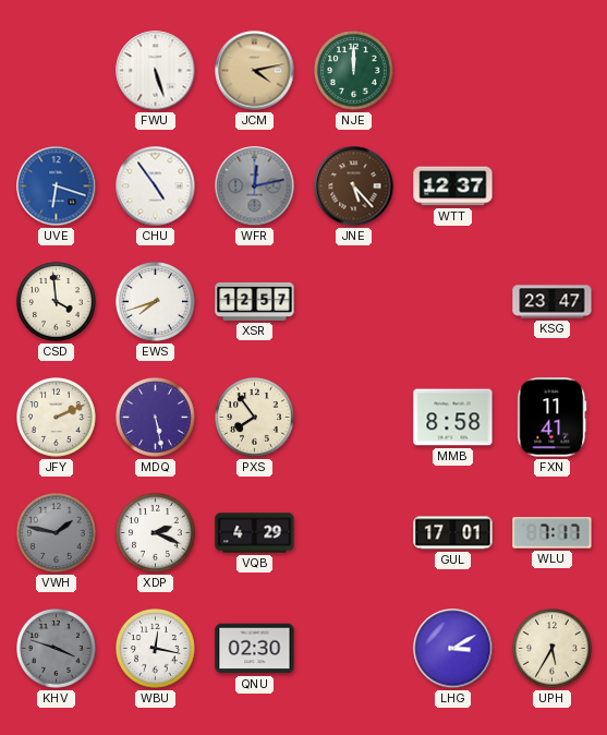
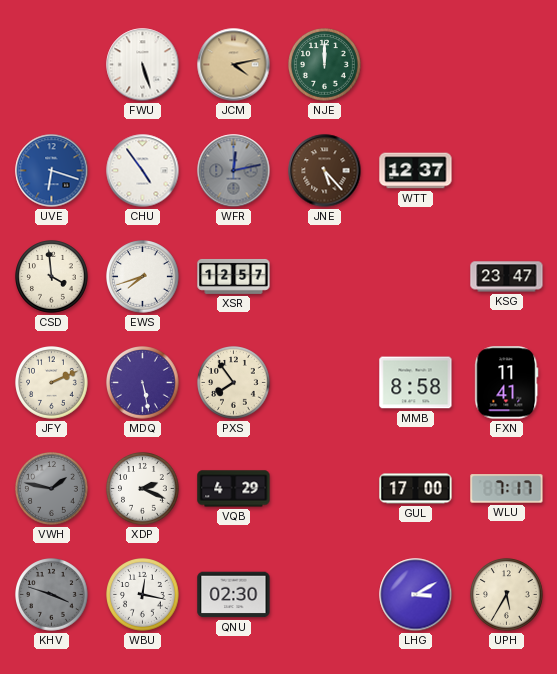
GUL: 17:01 -> 17:00 (416, 489)
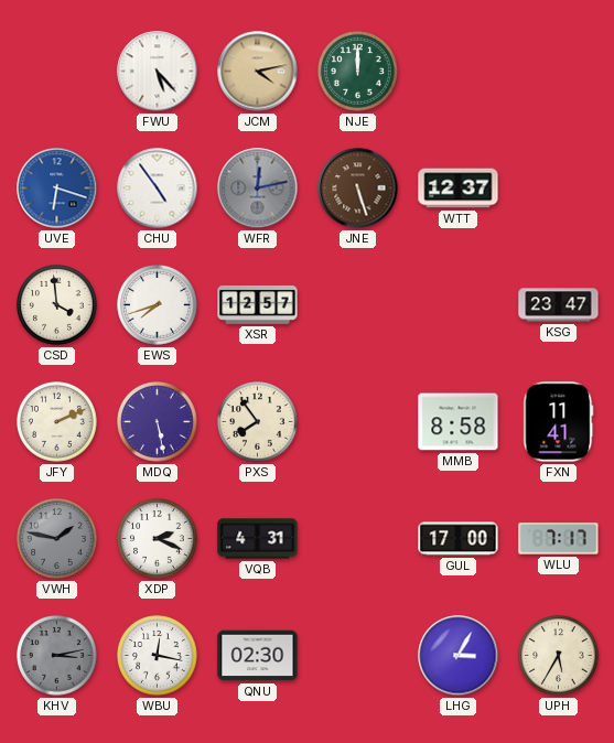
FWU: 5:27 -> 5:23 (158, 72)
JNE: 5:23 -> 5:27 (358, 189)
VQB: 4:29 -> 4:31 (258, 539)
KHV: 3:48 -> 3:13 (57, 656)
LHG: 3:10 -> 3:05 (459, 656)
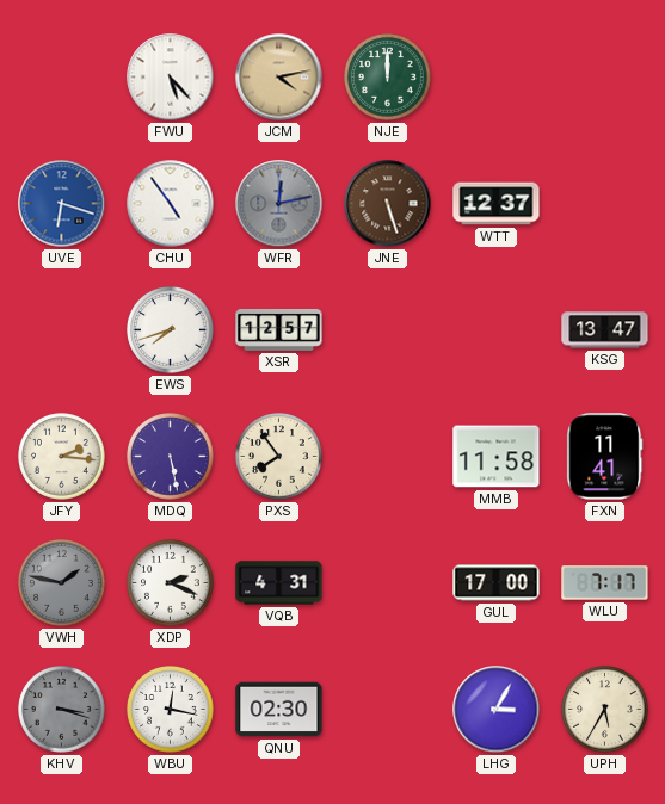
CSD: 3:59 -> none (57, 305)
KSG: 23:47 -> 13:47 (605, 330)
JFY: 2:11 -> 2:16 (62, 457)
MMB: 8:58 -> 11:58 (497, 457)
KHV: 3:13 -> 3:18 (62, 710)
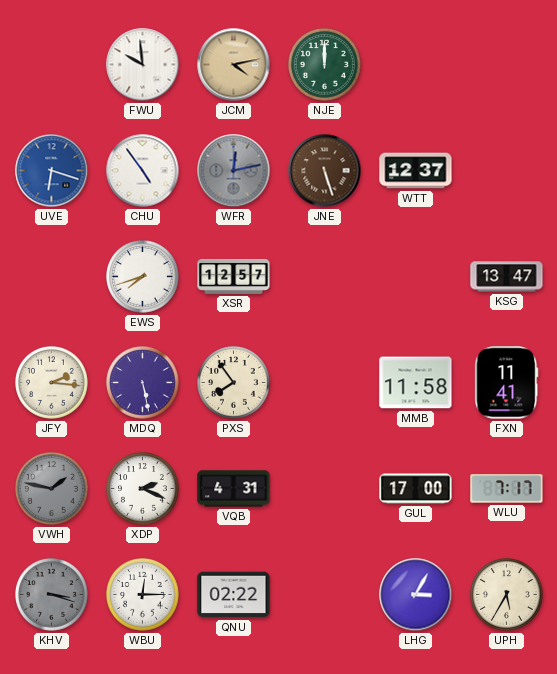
FWU: 5:23 -> 9:59 (143, 65)
WBU: 12:17 -> 12:15 (143, 595)
QNU: 02:30 -> 02:22 (234, 595)
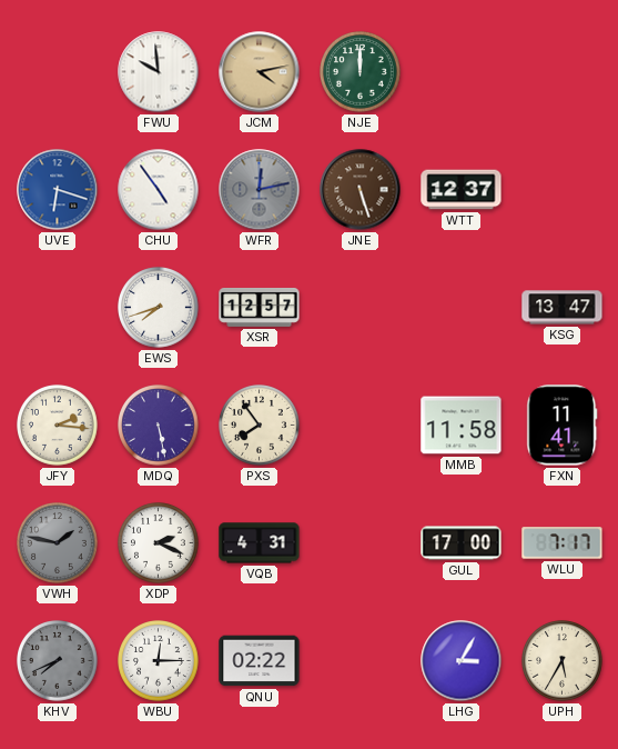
KHV: 3:18 -> 7:41 (58, 661)
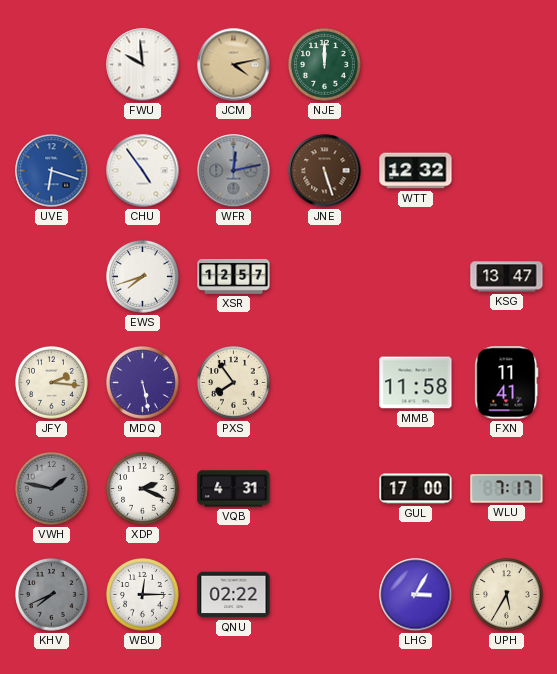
WTT: 12:37 -> 12:32 (416, 171)
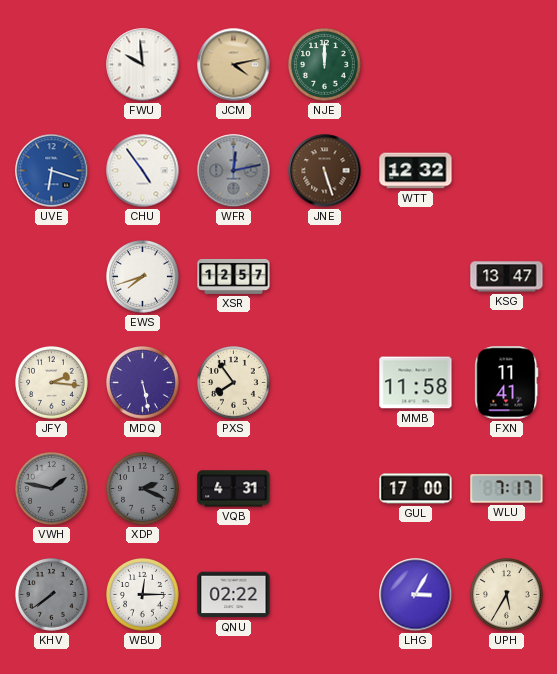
XDP dial: white -> grey (143, 489)
KHV: 7:41 -> 7:39 (52, 595)
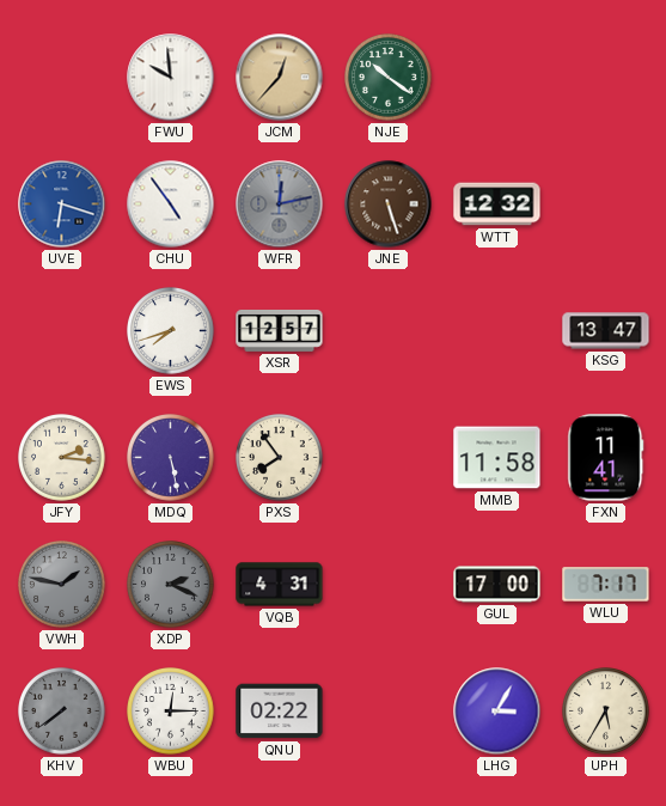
JCM: 4:13 -> 12:37 (280, 78)
NJE: 12:00 -> 10:21 (389, 78)
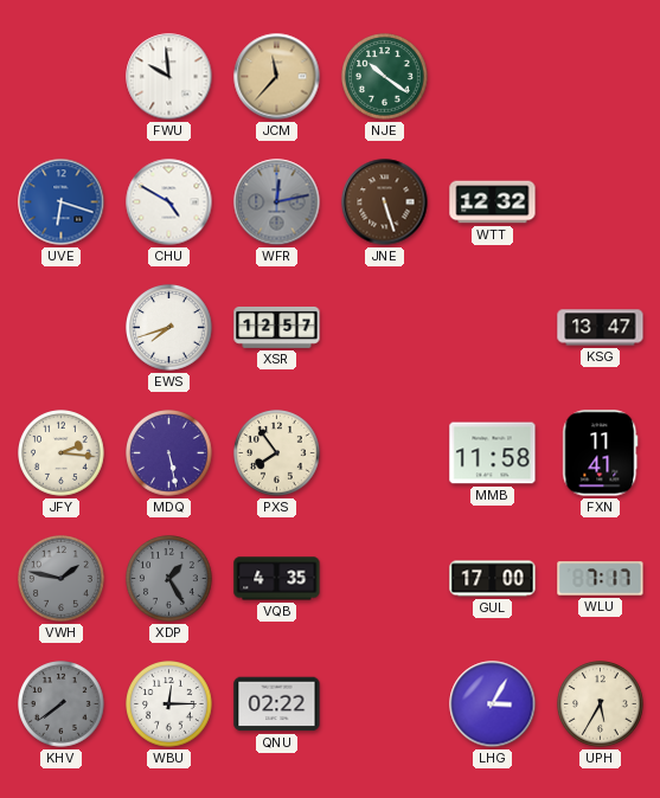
JCM: 12:37 -> 11:37 (277, 77)
CHU: 4:54 -> 4:50 (169, 202)
XDP: 2:19 -> 1:25 (169, 579)
VQB: 4:31 -> 4:35 (277, 579)
